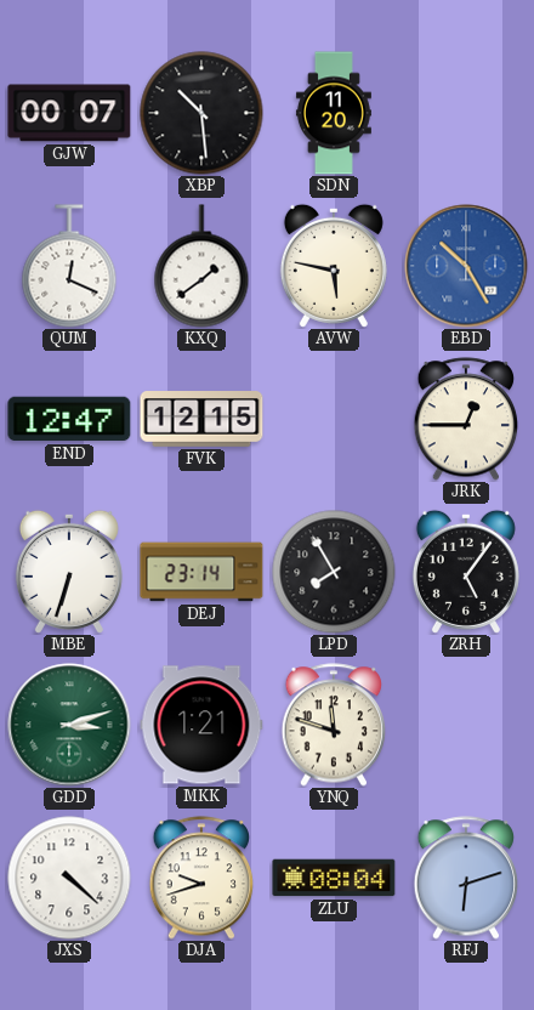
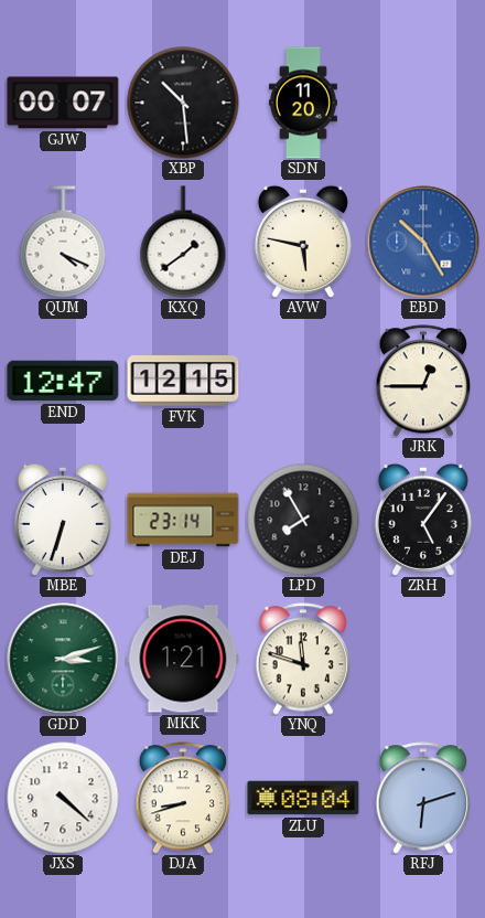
QUM: 12:19 -> 4:19 (63, 242)
DJA: 9:42 -> 8:42 (183, 798)
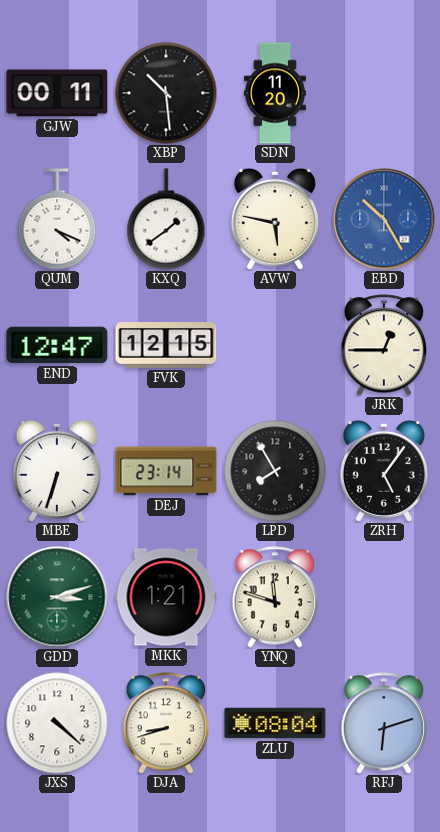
GJW: 00:07 -> 00:11 (57, 93)
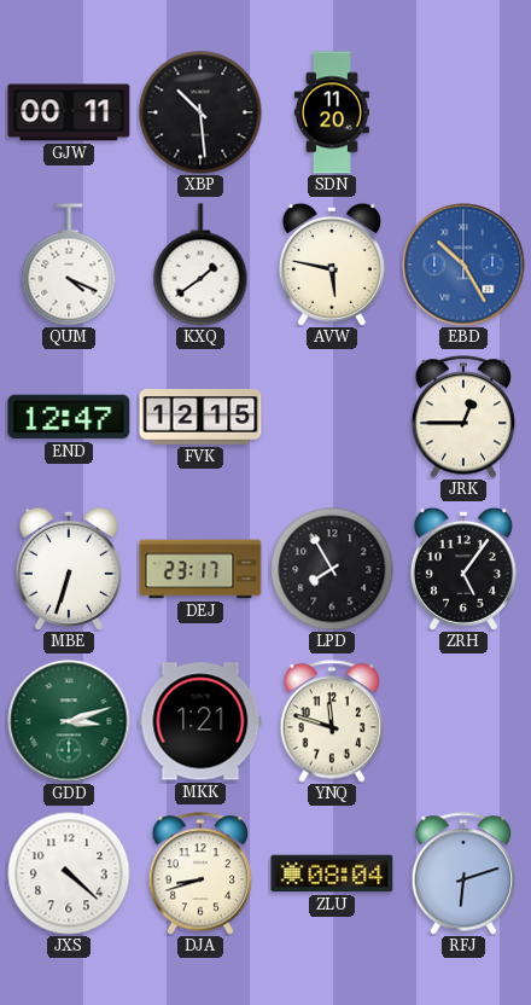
DEJ: 23:14 -> 23:17 (200, 569)
